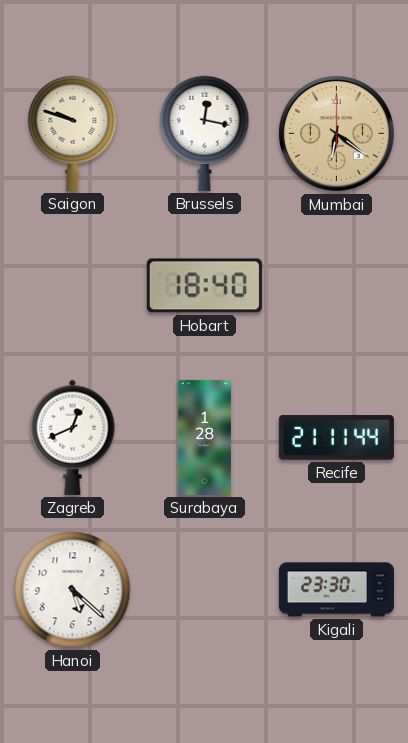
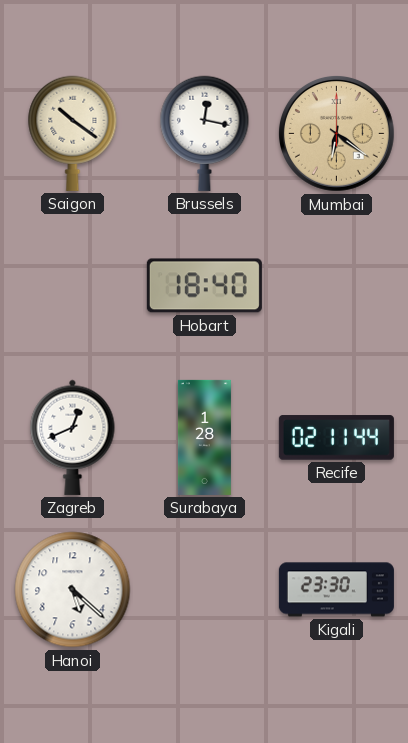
Saigon: 9:48 -> 10:21 (73, 133)
Recife: 21:11 -> 02:11 (336, 438)
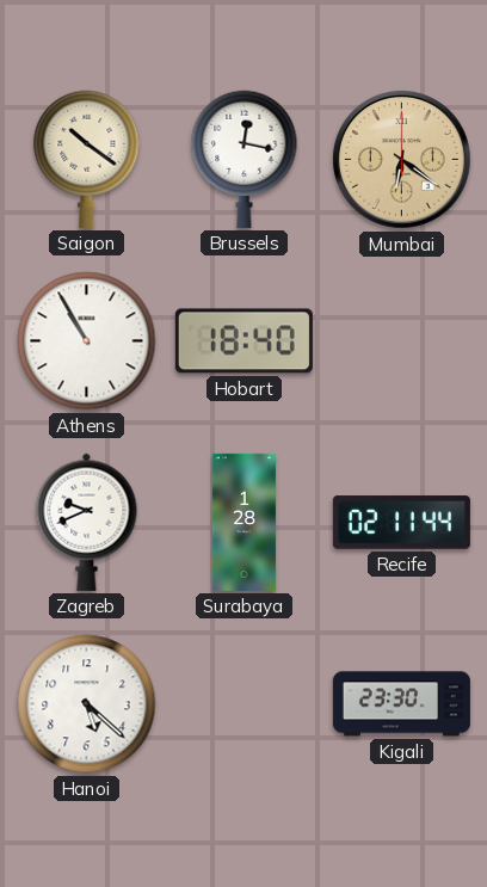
Athens: none -> 10:55 (87, 341)
Zagreb: 12:41 -> 9:41 (87, 522)
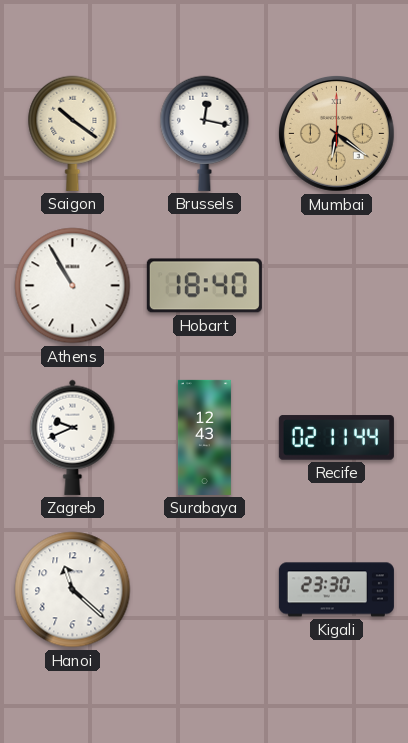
Surabaya: 1:28 -> 12:43 (204, 437)
Hanoi: 5:22 -> 11:22 (73, 590)
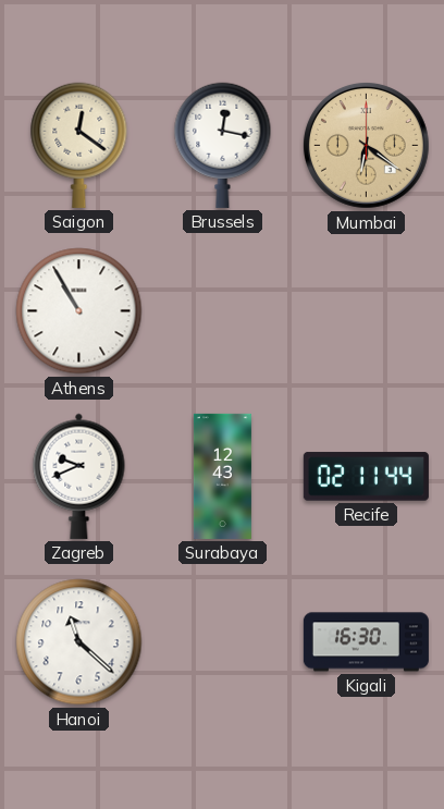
Saigon: 10:21 -> 12:21 (79, 145)
Hobart: 18:40 -> none (204, 286)
Kigali: 23:30 -> 16:30 (366, 642)
